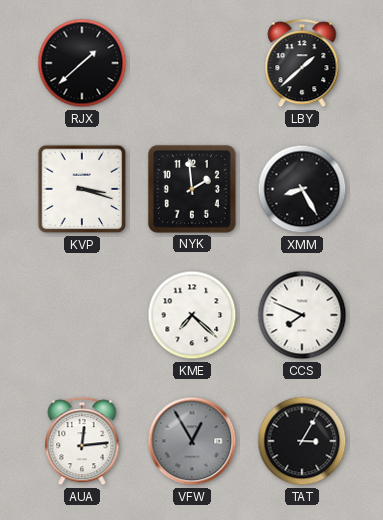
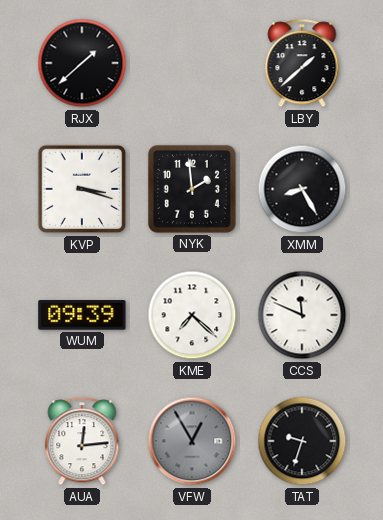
WUM: none -> 09:39 (82, 315)
CCS: 7:49 -> 11:49 (302, 315)
TAT: 3:05 -> 9:33 (302, 441)
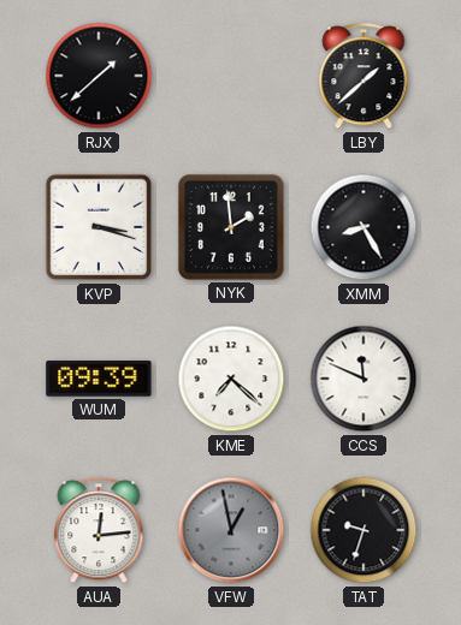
VFW: 12:55 -> 12:58 (231, 530)
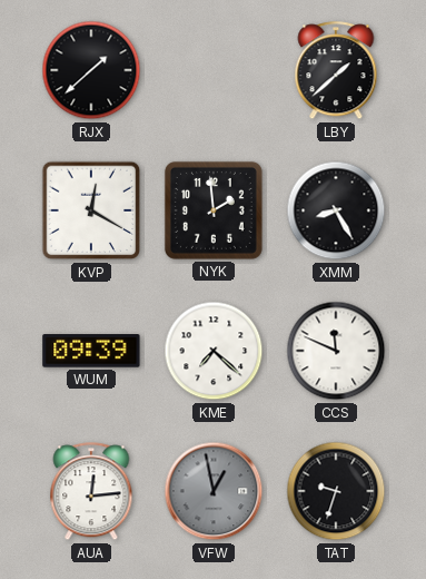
KVP: 3:18 -> 12:20 (91, 210)
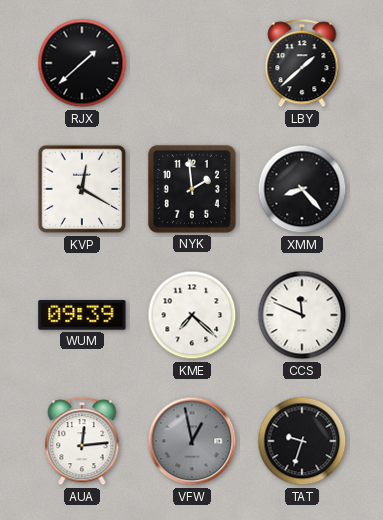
XMM: 8:25 -> 8:23 (302, 189)
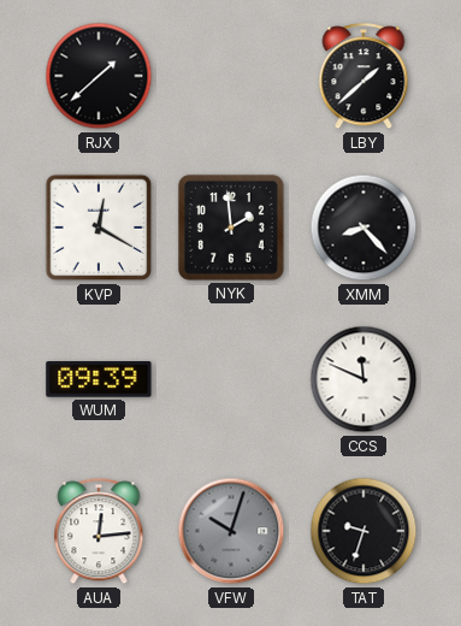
KME: 7:22 -> none (192, 315)
VFW: 12:58 -> 10:03 (231, 531)
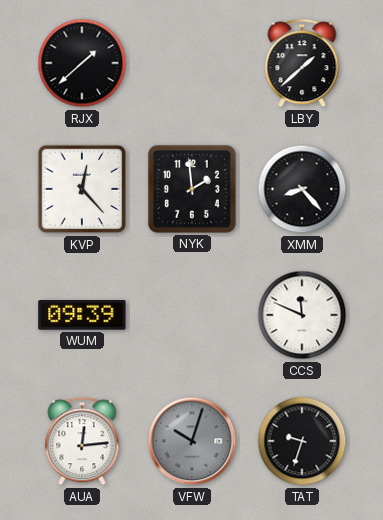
KVP: 12:20 -> 12:23 (82, 189)
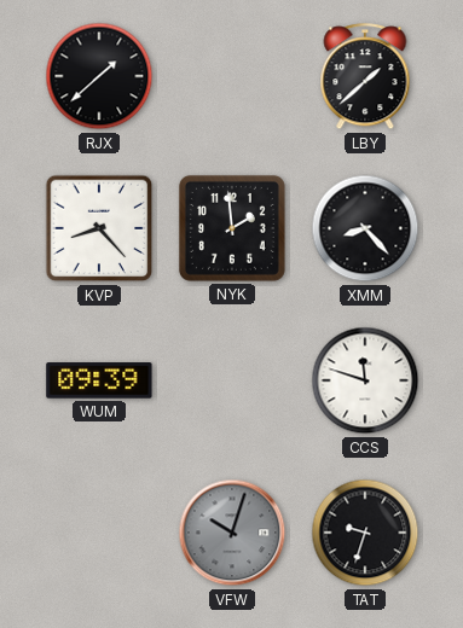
KVP: 12:23 -> 8:23 (99, 228)
CCS: 11:49 -> 11:48 (365, 380)
AUA: 12:14 -> none (82, 442)
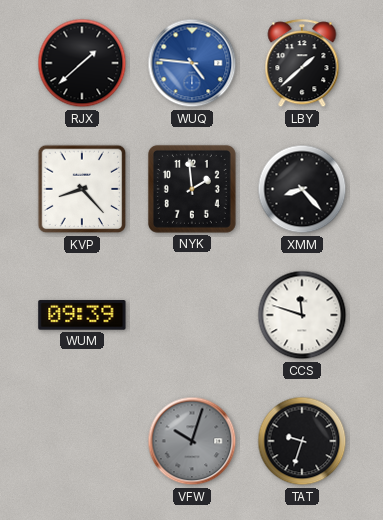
WUQ: none -> 4:46 (192, 63)
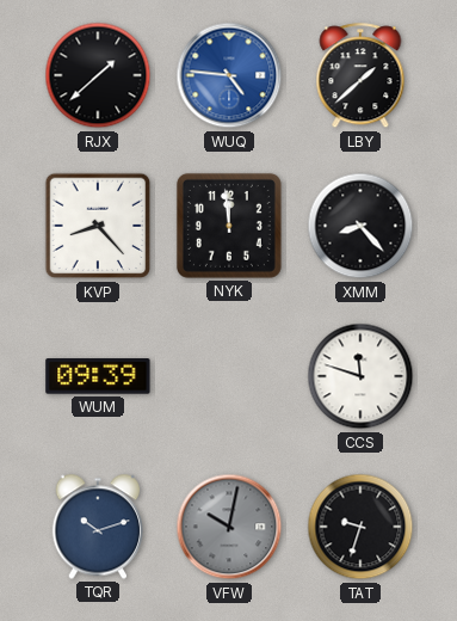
NYK: 1:59 -> 11:59 (229, 226)
TQR: none -> 10:12 (97, 527)
VFW: 10:03 -> 10:02 (229, 527)
